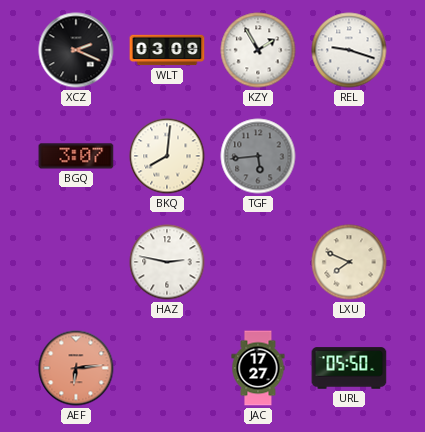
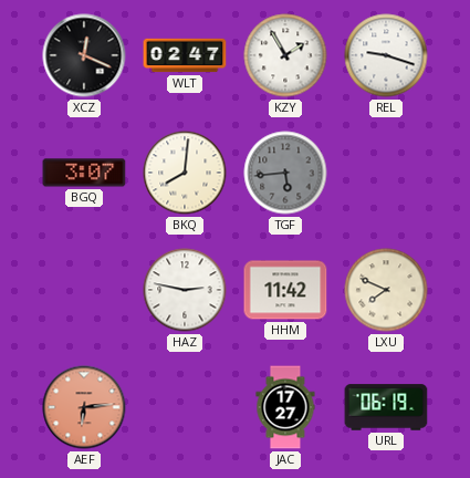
XCZ: 2:19 -> 12:19 (84, 55)
WLT: 03:09 -> 02:47 (185, 55)
HHM: none -> 11:42 (285, 290)
URL: 05:50 -> 06:19 (386, 407)
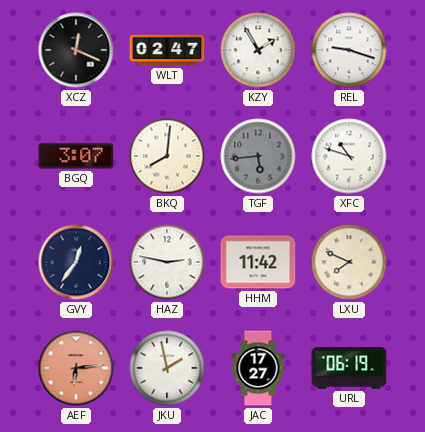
XFC: none -> 10:48 (349, 156)
GVY: none -> 12:36 (76, 262)
JKU: none -> 1:58 (167, 368)
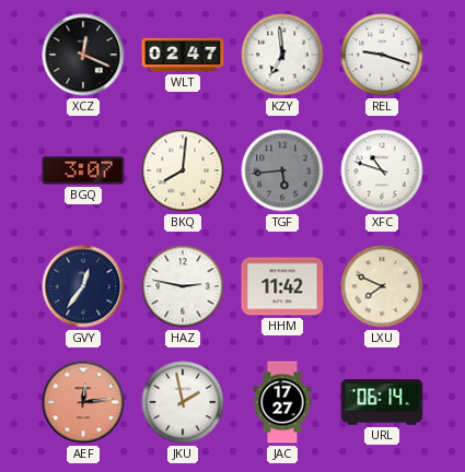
KZY: 1:55 -> 6:59 (282, 55)
AEF: 6:14 -> 12:14 (83, 402)
URL: 06:19 -> 06:14 (382, 402)
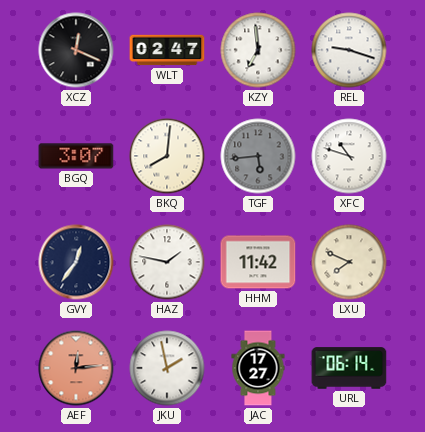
HAZ: 2:47 -> 1:47 (167, 262)
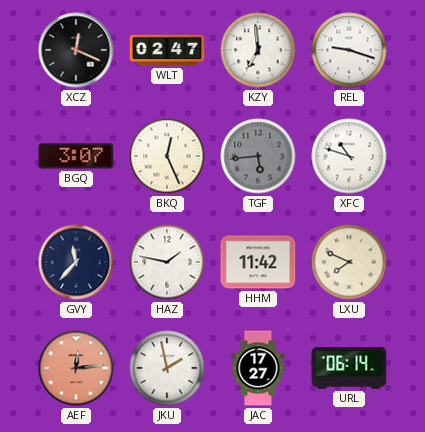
BKQ: 8:01 -> 12:26 (167, 156)
GVY: 12:36 -> 11:37 (76, 262)
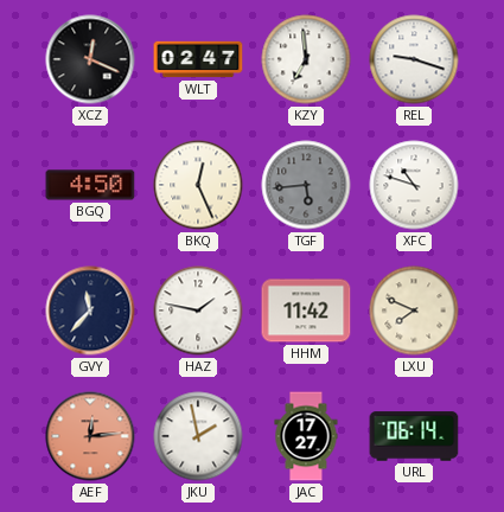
BGQ: 3:07 -> 4:50 (90, 185)
